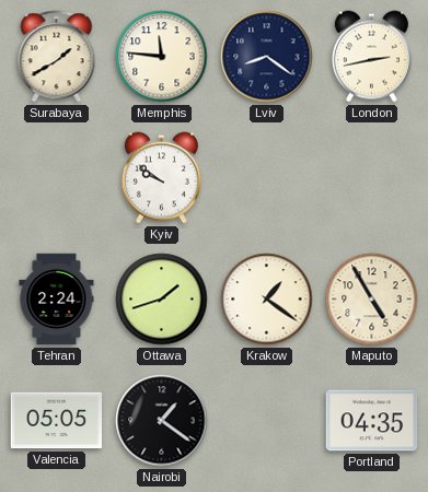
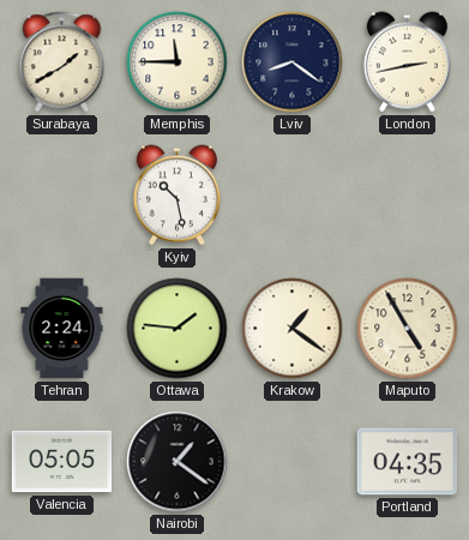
Memphis: 11:46 -> 11:45 (178, 62)
Kyiv: 9:51 -> 10:28 (176, 196)
Ottawa: 1:42 -> 1:46 (178, 329)
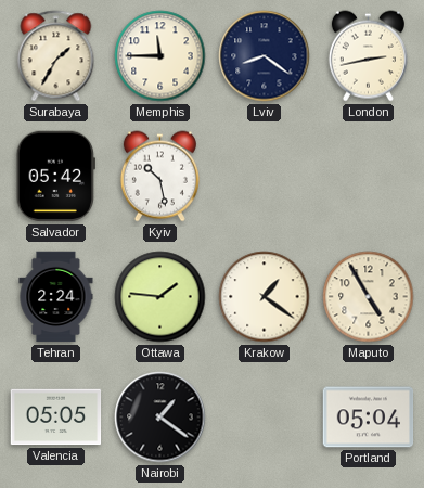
Surabaya: 1:40 -> 1:35 (56, 56)
Salvador: none -> 05:42 (55, 177)
Portland: 04:35 -> 05:04 (369, 418)
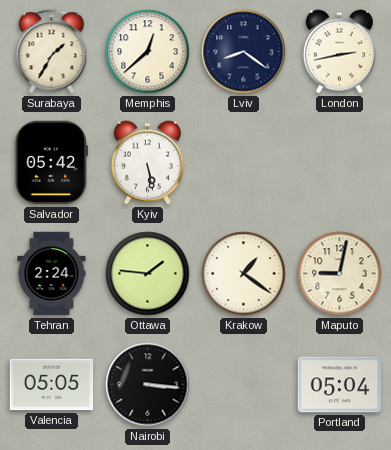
Memphis: 11:45 -> 12:38 (148, 52)
Kyiv: 10:28 -> 5:28 (147, 163)
Maputo: 4:55 -> 9:02 (340, 274)
Nairobi: 1:21 -> 3:16 (148, 385)
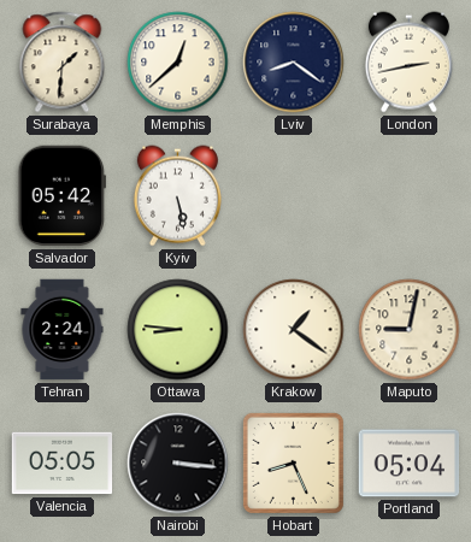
Surabaya: 1:35 -> 1:31 (63, 63)
Ottawa: 1:46 -> 8:46 (178, 330)
Hobart: none -> 8:26 (293, 463)
